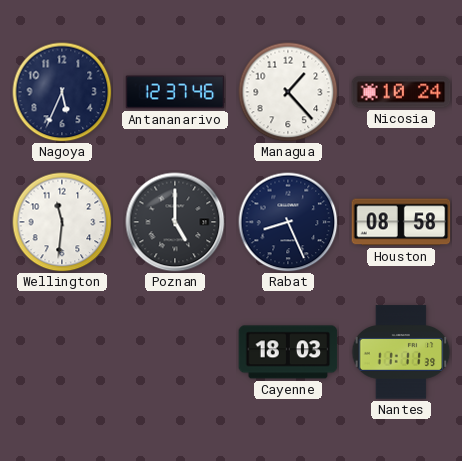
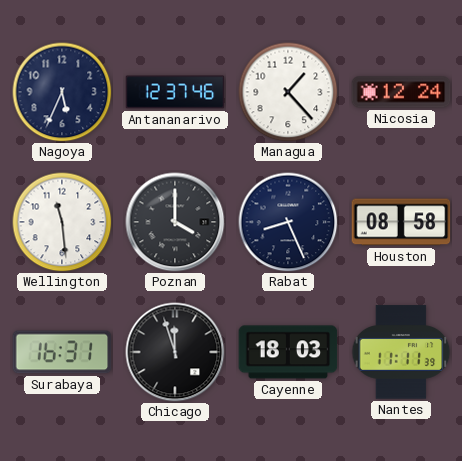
Nicosia: 10:24 -> 12:24 (401, 92)
Wellington: 11:31 -> 11:29 (62, 222)
Poznan: 5:00 -> 4:00 (175, 222)
Surabaya: none -> 16:31 (62, 352)
Chicago: none -> 11:57 (175, 352)
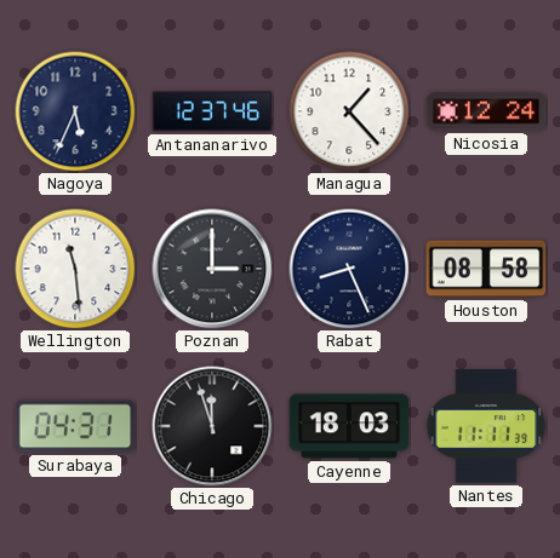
Poznan: 4:00 -> 3:00 (212, 269)
Surabaya: 16:31 -> 04:31 (75, 426)
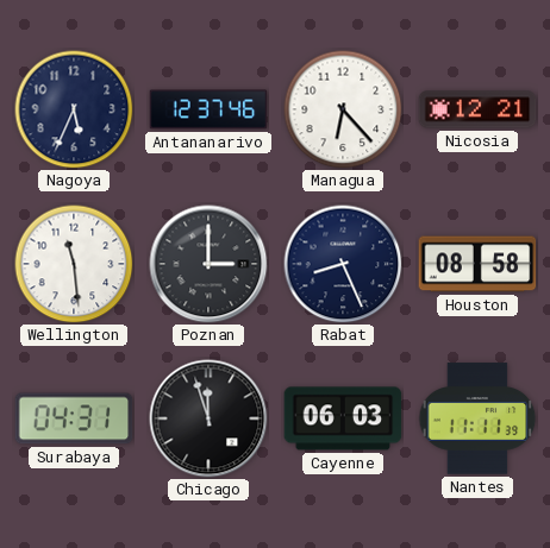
Managua: 1:23 -> 6:23 (343, 109)
Nicosia: 12:24 -> 12:21 (477, 109)
Cayenne: 18:03 -> 06:03 (343, 418)
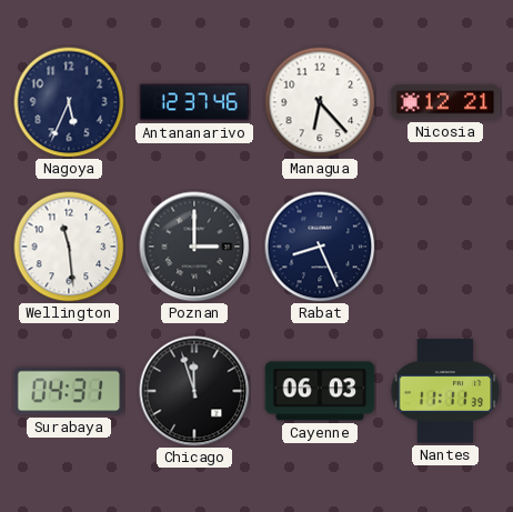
Houston: 08:58 -> none (477, 264)
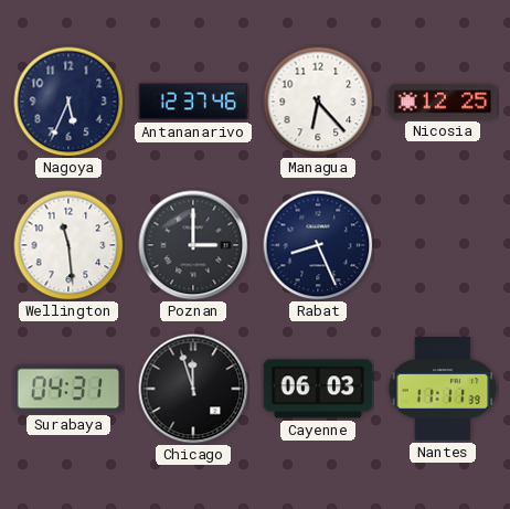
Nicosia: 12:21 -> 12:25 (443, 102)
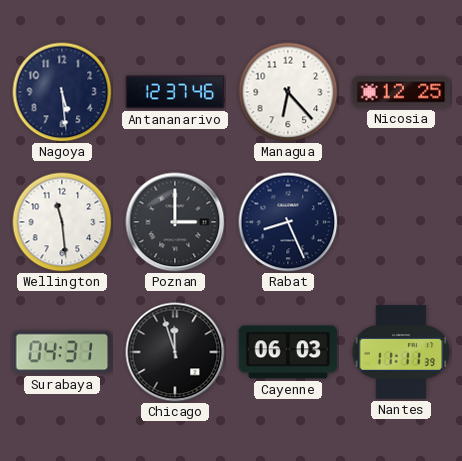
Nagoya: 5:34 -> 5:29 (62, 92)
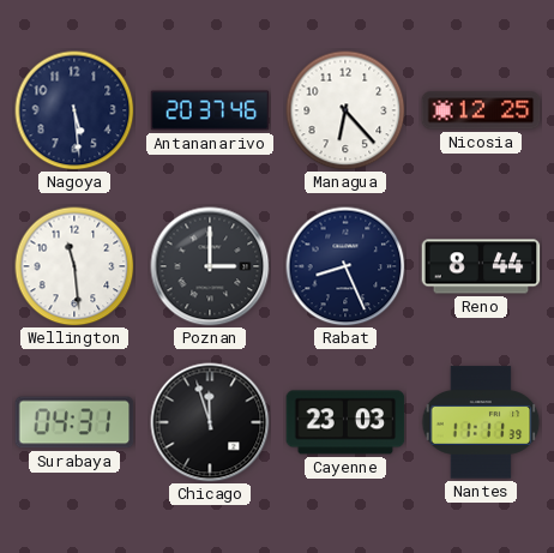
Antananarivo: 12:37 -> 20:37 (210, 110)
Reno: none -> 8:44 (481, 266)
Cayenne: 06:03 -> 23:03 (345, 422)
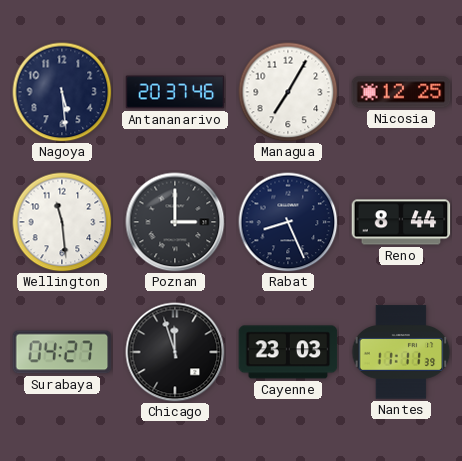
Managua: 6:23 -> 7:05 (288, 92)
Surabaya: 04:31 -> 04:27 (62, 352)
